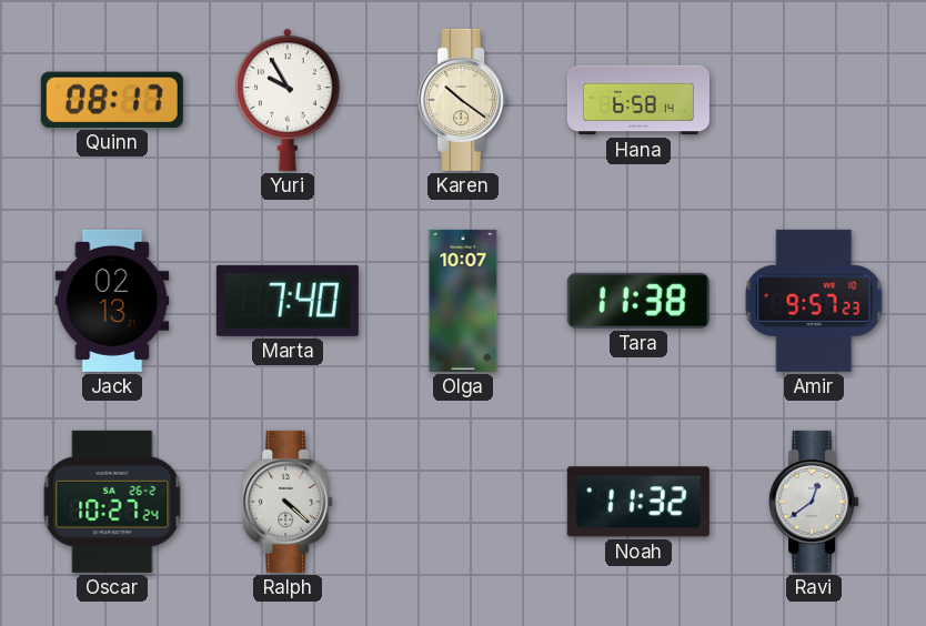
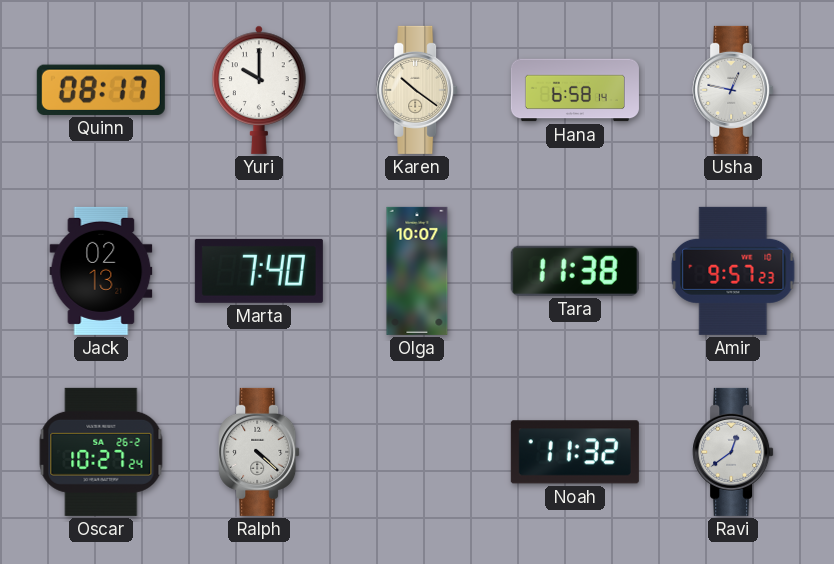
Yuri: 9:55 -> 10:00 (259, 90)
Usha: none -> 12:47 (733, 90)
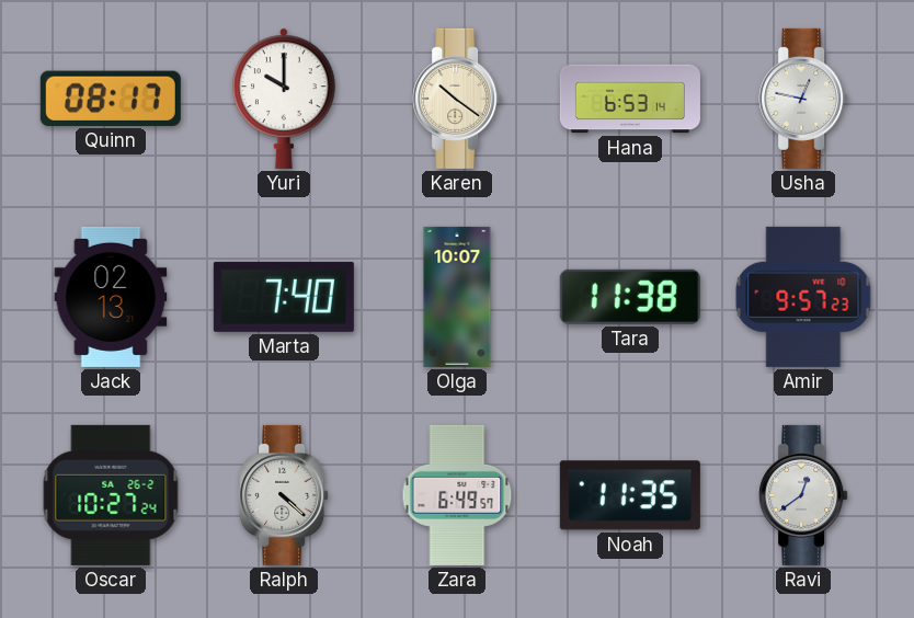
Hana: 6:58 -> 6:53 (630, 99)
Zara: none -> 6:49 (457, 495)
Noah: 11:32 -> 11:35 (630, 495)
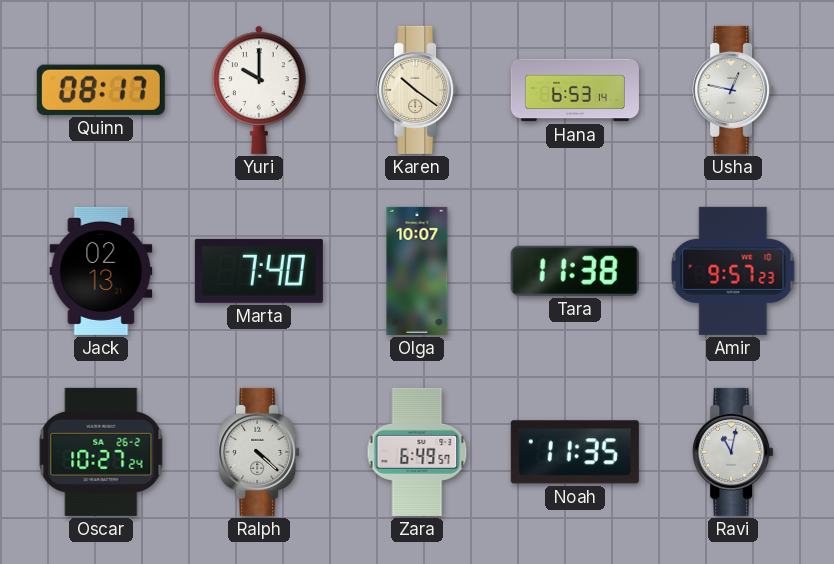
Ravi: 12:39 -> 11:02 (733, 452)
